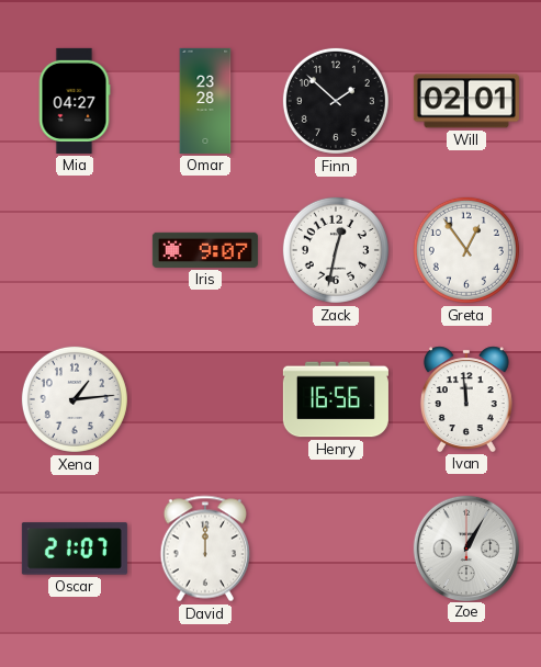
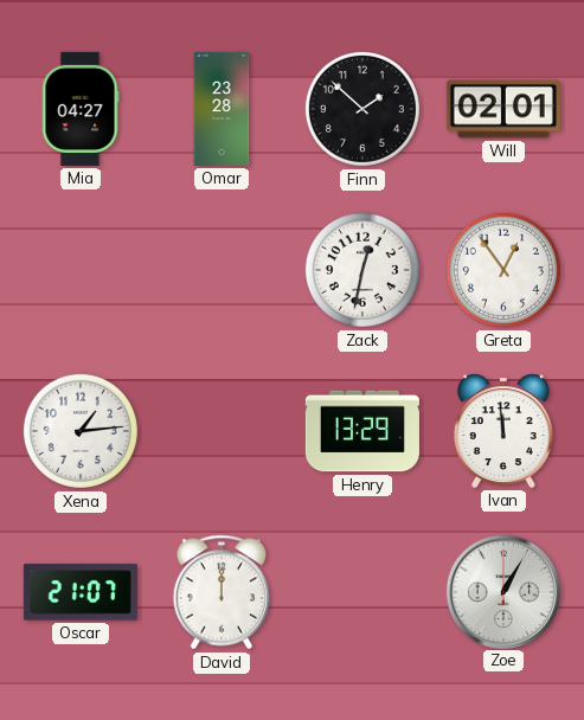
Iris: 9:07 -> none (205, 250)
Henry: 16:56 -> 13:29 (362, 431)
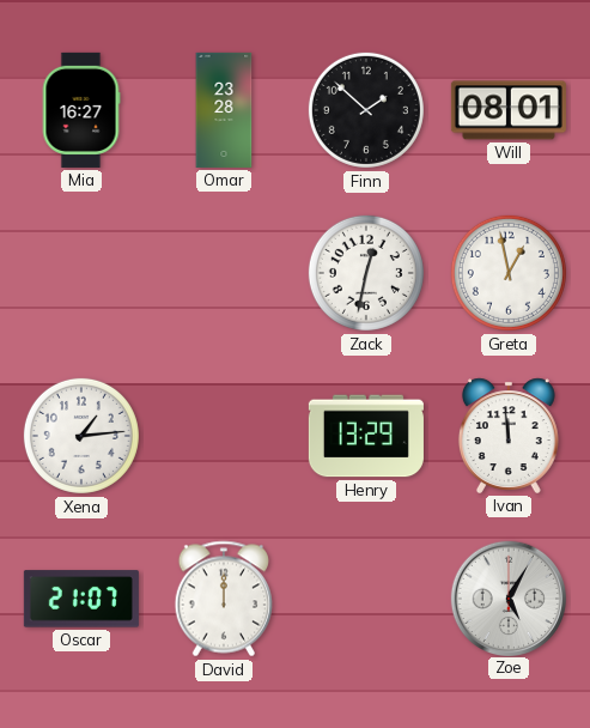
Mia: 04:27 -> 16:27 (81, 110)
Will: 02:01 -> 08:01 (509, 110)
Greta: 12:54 -> 12:58 (509, 273)
Zoe: 1:05 -> 5:05 (507, 597)
